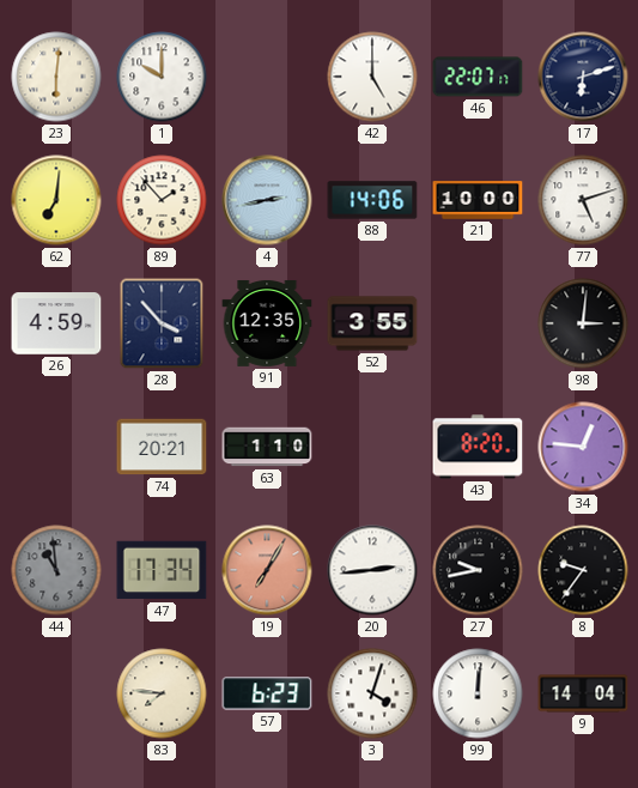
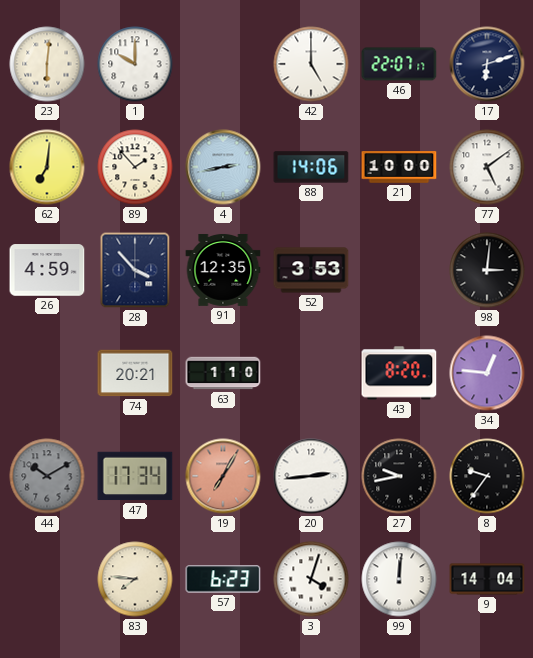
77: 5:12 -> 5:09 (487, 167)
52: 3:55 -> 3:53 (311, 270)
44: 10:59 -> 10:10 (47, 476)
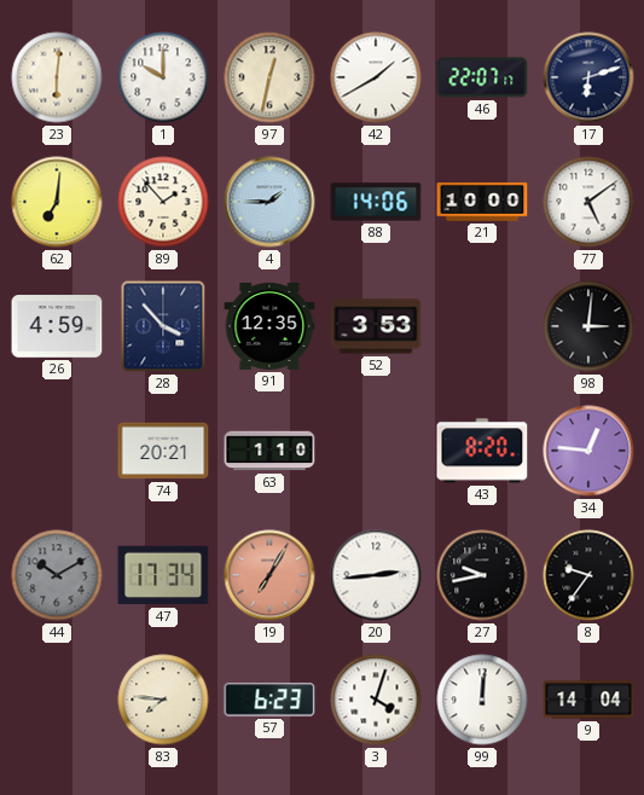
97: none -> 12:32 (269, 77)
42: 5:00 -> 1:40 (376, 77)
4: 2:43 -> 1:45 (269, 202)
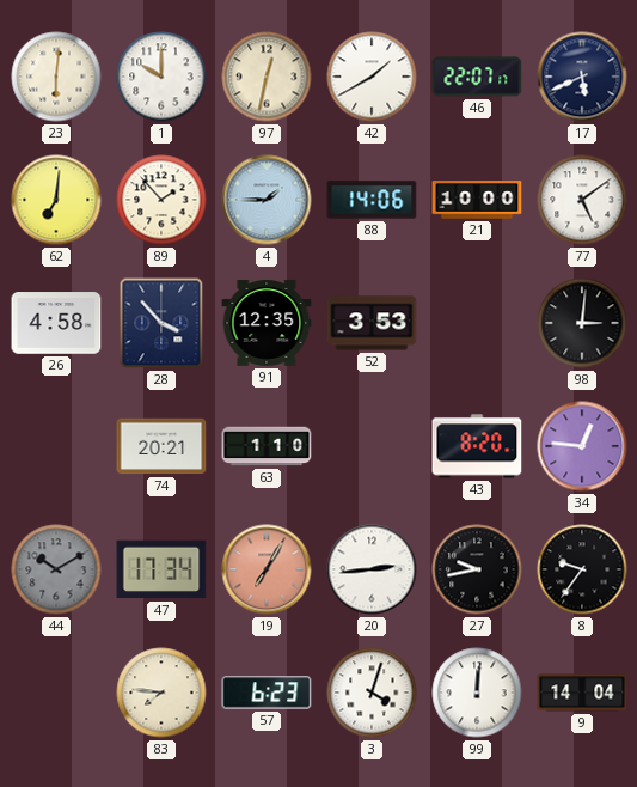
17: 6:12 -> 5:41 (582, 77)
26: 4:59 -> 4:58 (56, 323)
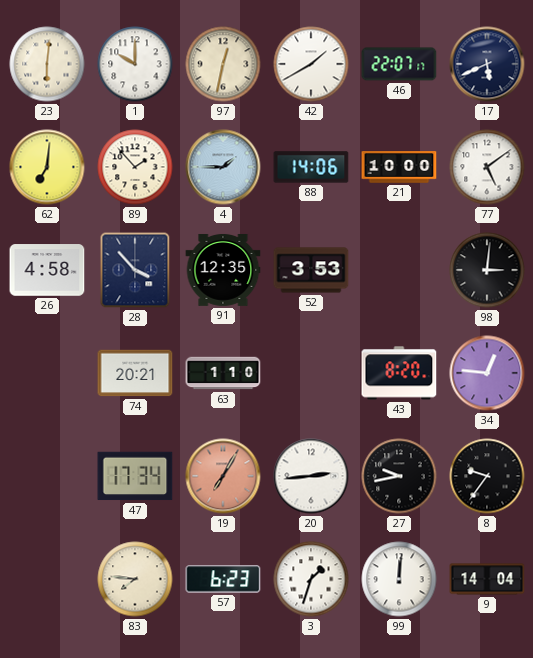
44: 10:10 -> none (56, 569)
3: 4:03 -> 1:33 (311, 579)
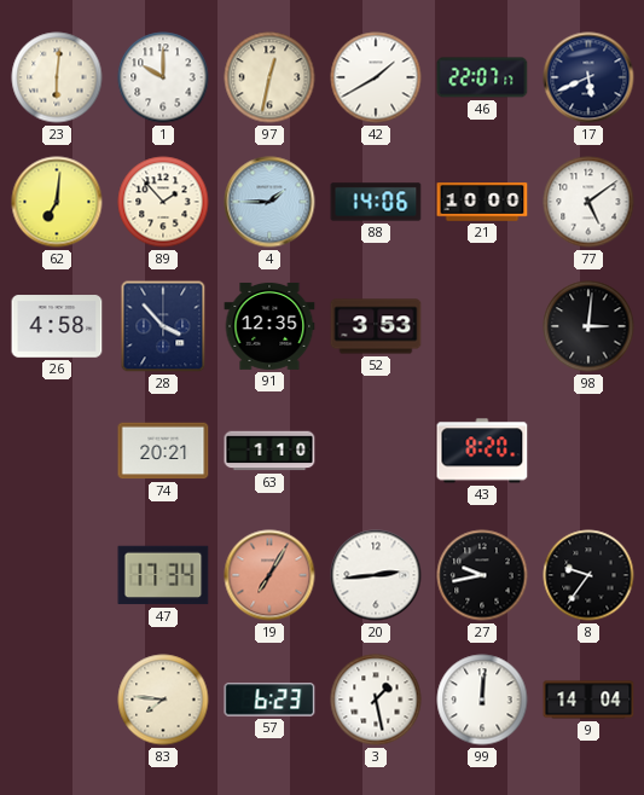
34: 12:46 -> none (487, 373)
3: 1:33 -> 1:28 (376, 700)
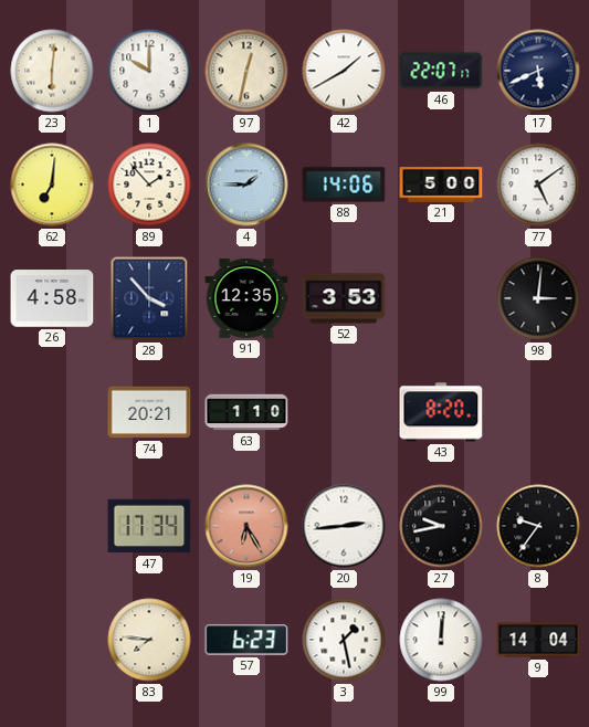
21: 10:00 -> 5:00 (441, 185)
19: 7:05 -> 6:25 (246, 526)
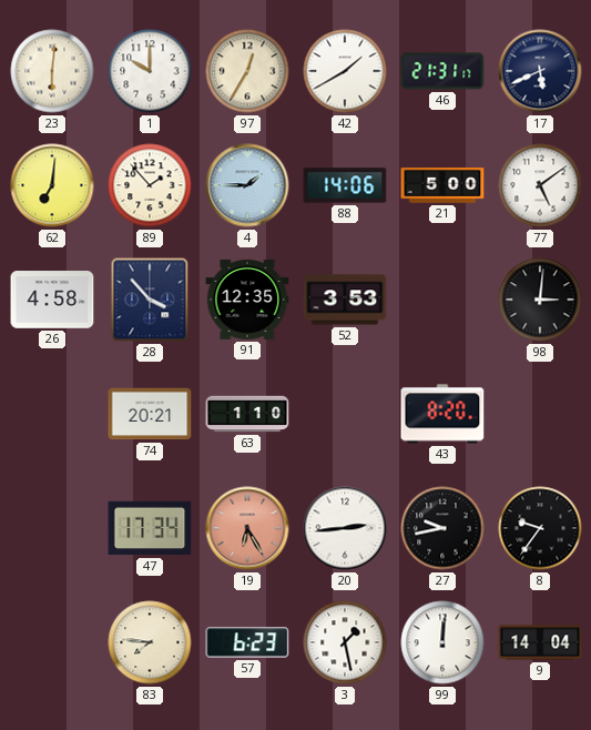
97: 12:32 -> 12:35 (247, 71)
46: 22:07 -> 21:31 (442, 71)
